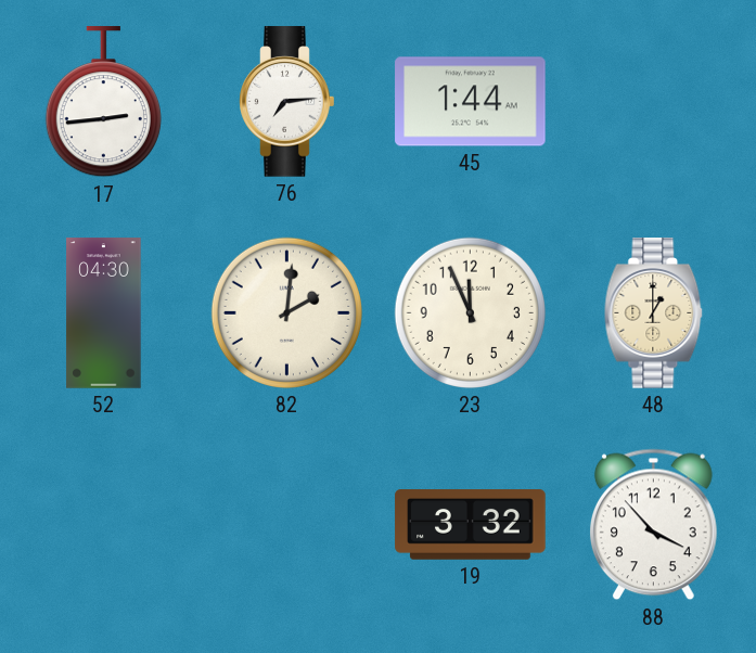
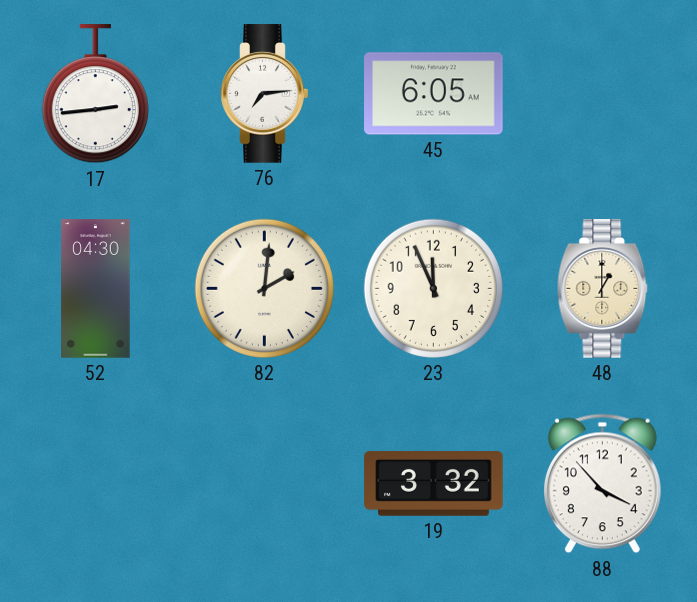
45: 1:44 -> 6:05 (434, 94)
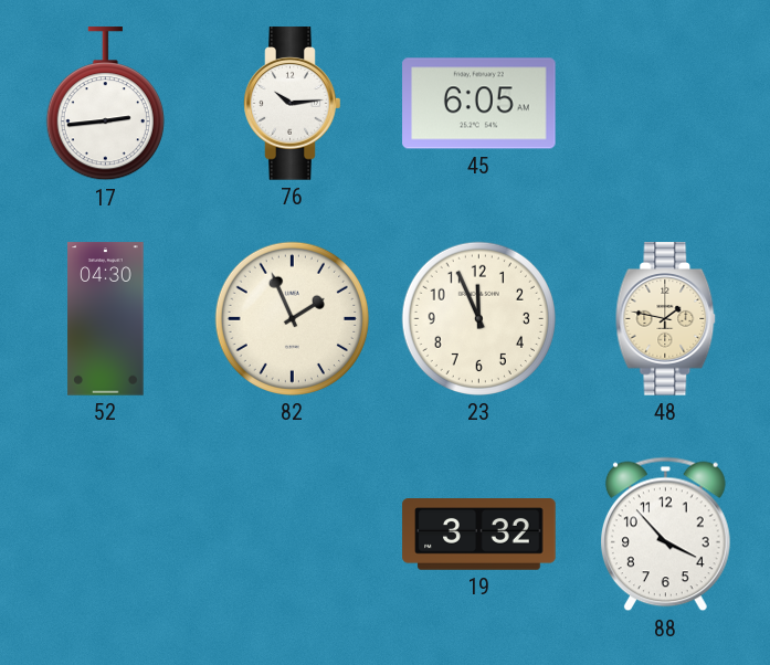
76: 7:14 -> 10:14 (293, 104)
82: 2:01 -> 1:56 (292, 318)
48: 1:00 -> 1:47 (666, 319)
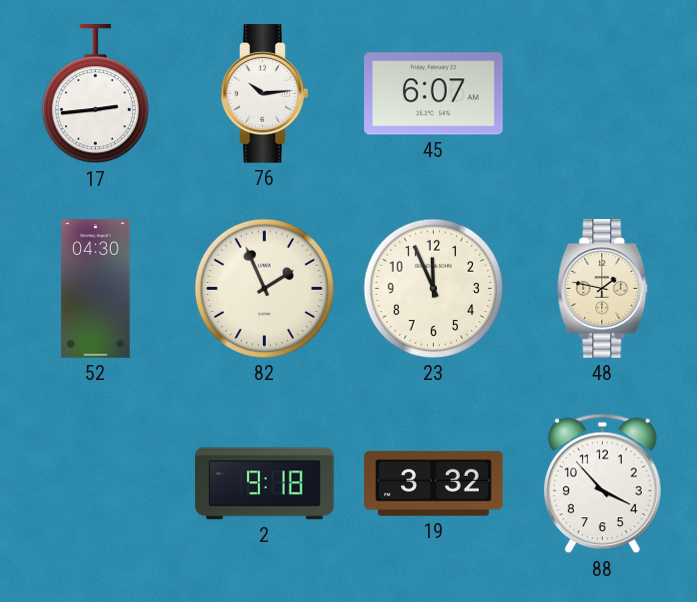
45: 6:05 -> 6:07 (434, 94)
2: none -> 9:18 (265, 484)
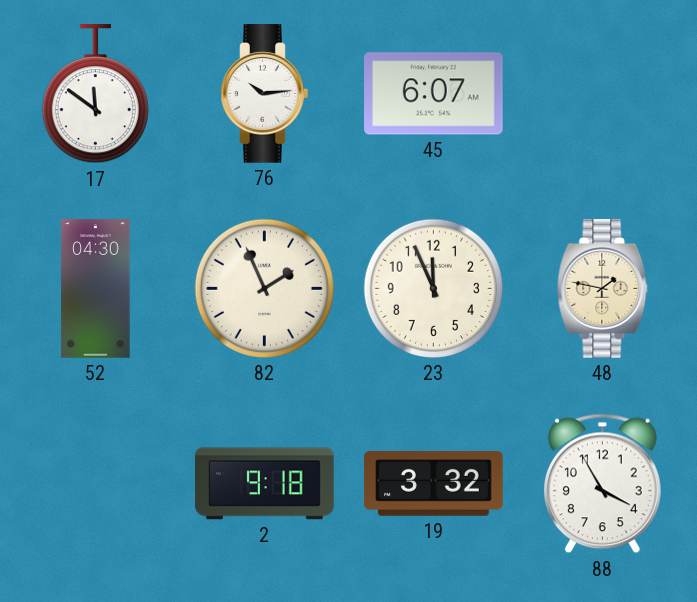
17: 2:44 -> 11:51 (95, 94)
88: 3:53 -> 3:55 (602, 484)
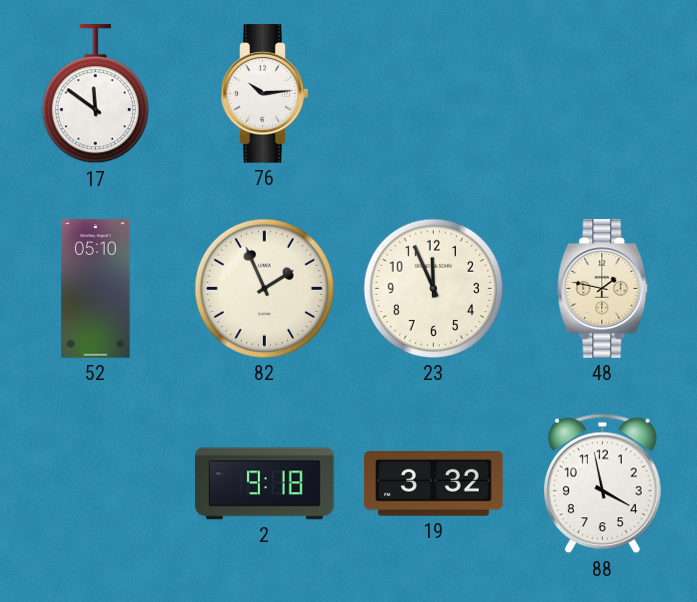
45: 6:07 -> none (434, 94)
52: 04:30 -> 05:10 (96, 289)
88: 3:55 -> 3:58 (602, 484)
